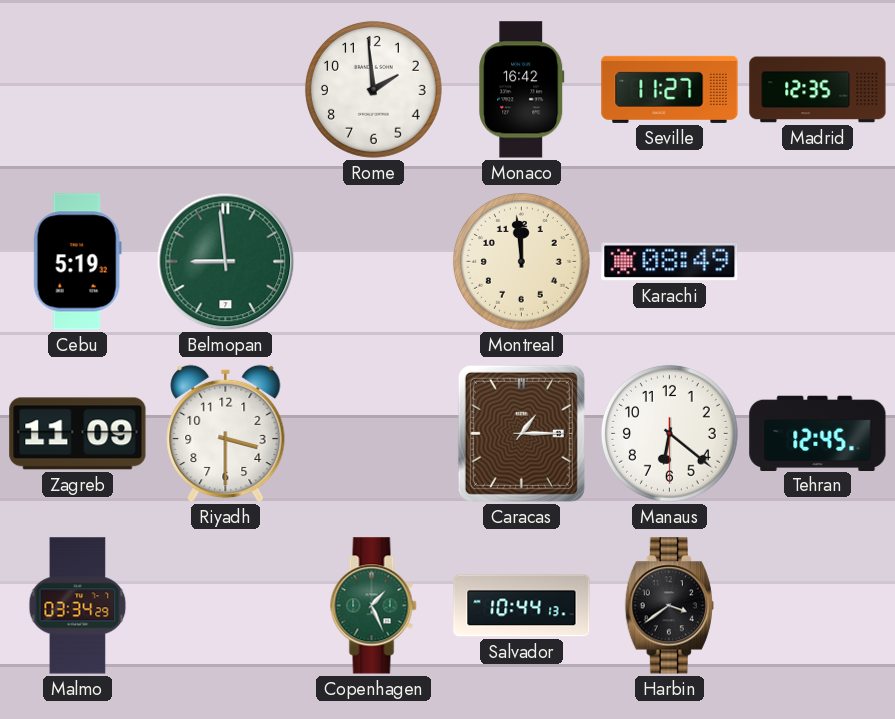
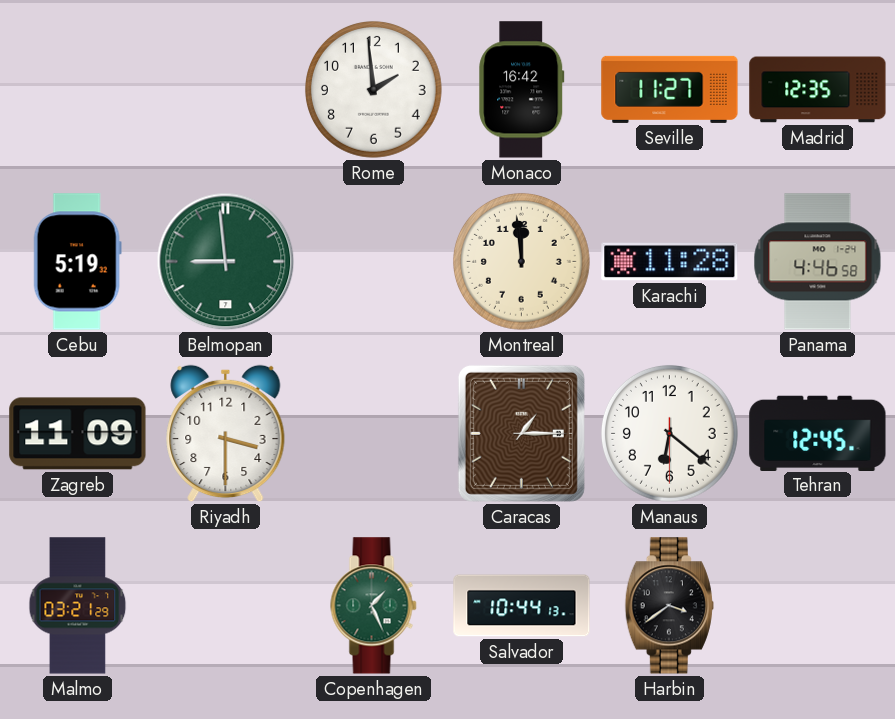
Karachi: 08:49 -> 11:28 (670, 262)
Panama: none -> 4:46 (818, 262)
Malmo: 03:34 -> 03:21 (78, 606)
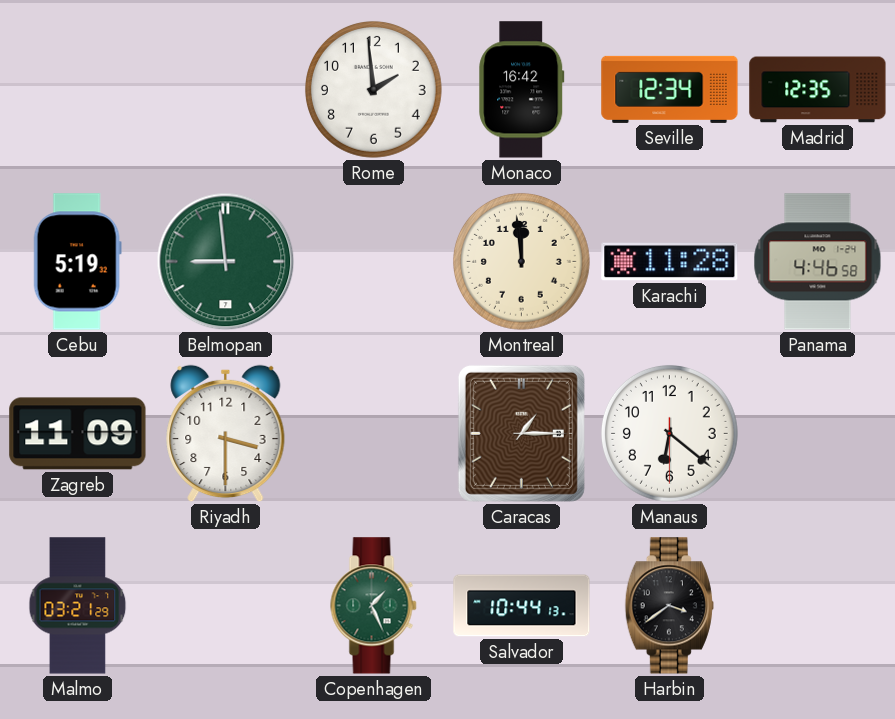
Seville: 11:27 -> 12:34 (670, 89)
Tehran: 12:45 -> none (818, 433)
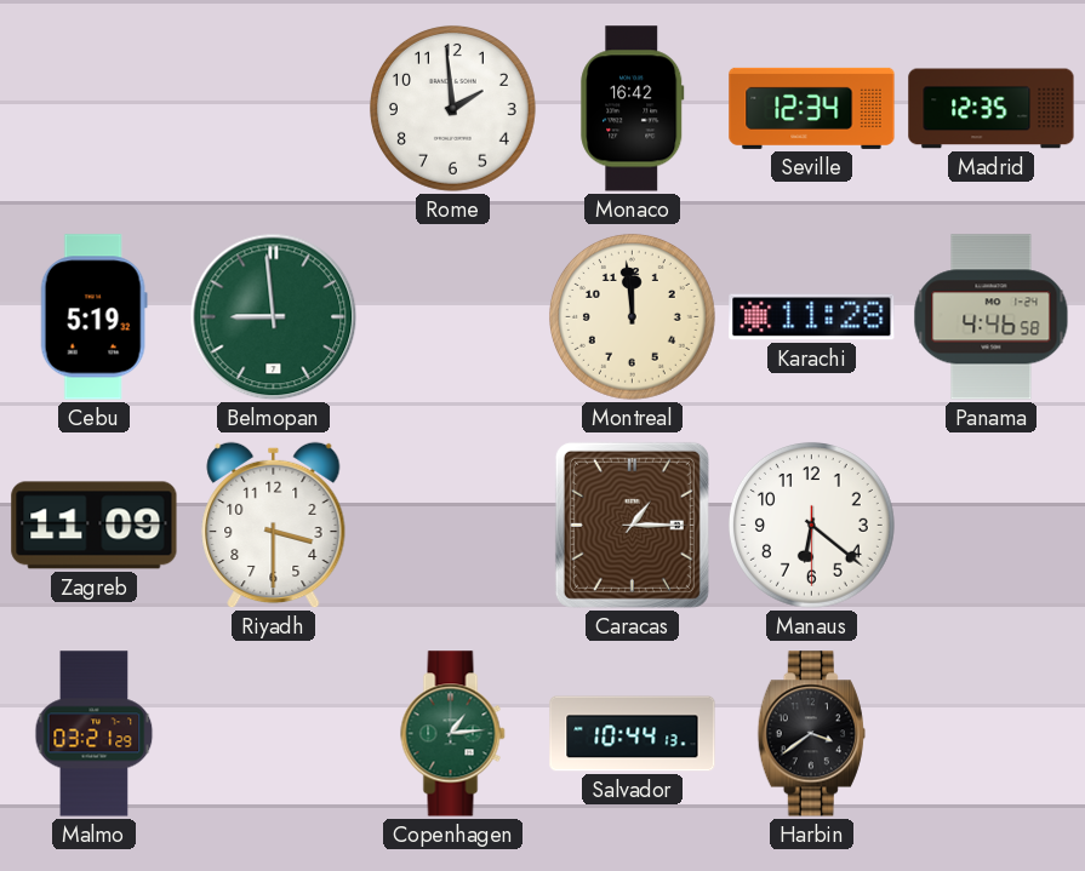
Copenhagen: 1:26 -> 1:14 (453, 734)
